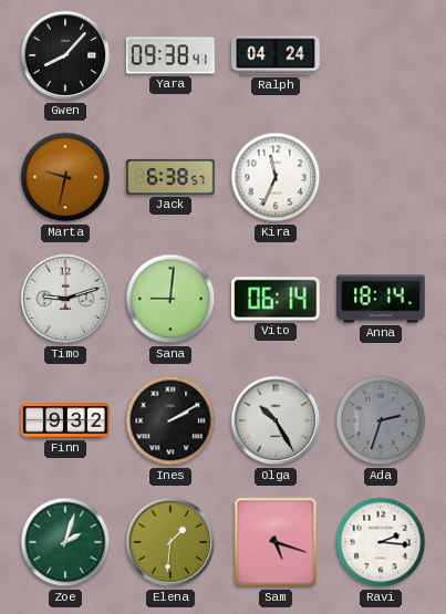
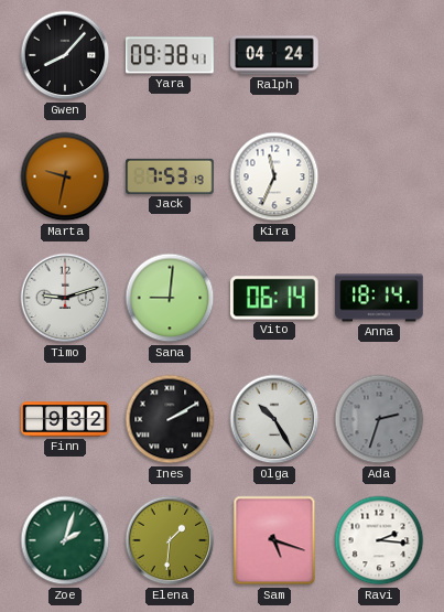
Jack: 6:38 -> 7:53 (170, 176)
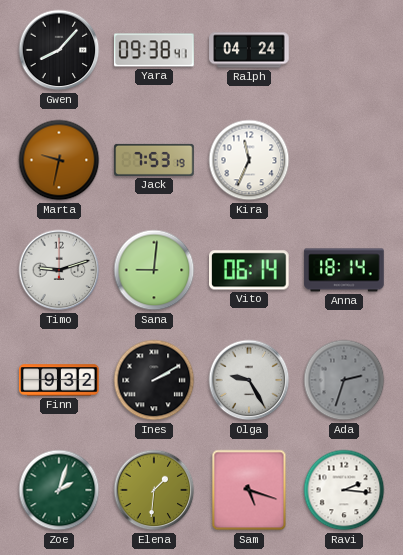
Olga: 10:25 -> 9:25 (249, 380)
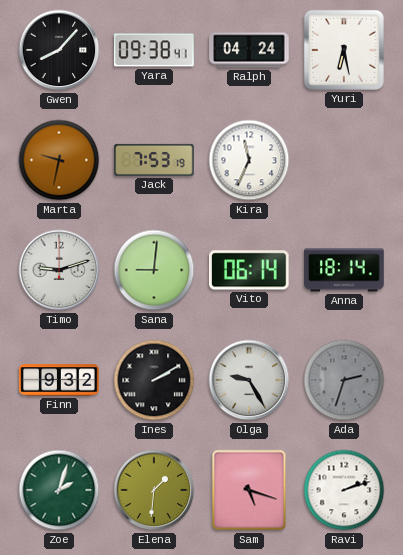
Yuri: none -> 6:28 (344, 50)
Ravi: 2:16 -> 2:12 (344, 490)
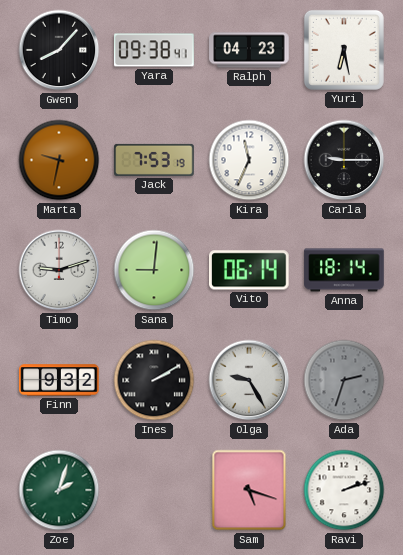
Ralph: 04:24 -> 04:23 (249, 50)
Carla: none -> 9:15 (344, 160)
Elena: 1:31 -> none (154, 490)
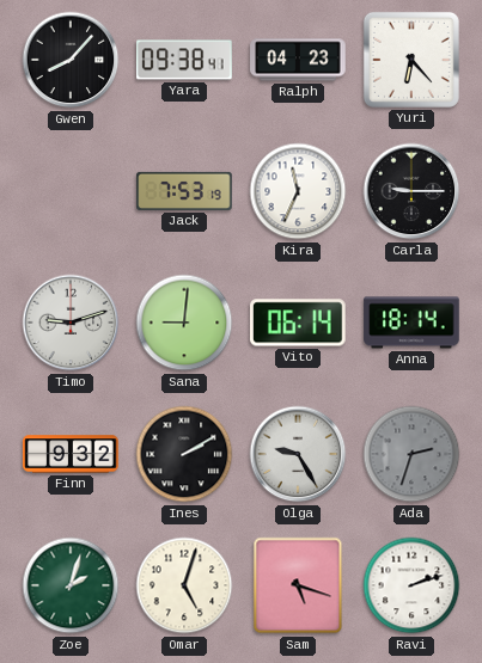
Yuri: 6:28 -> 6:23 (411, 60)
Marta: 9:32 -> none (59, 160)
Omar: none -> 5:03 (184, 585)
